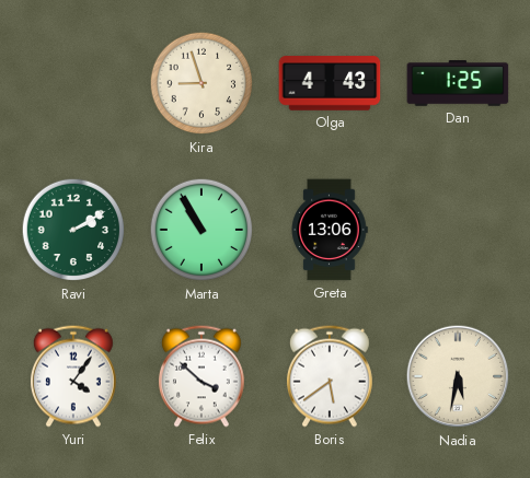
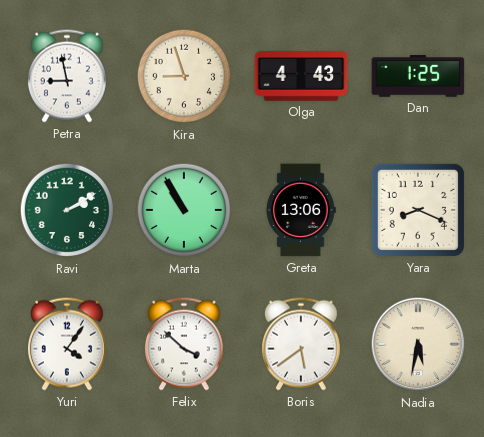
Petra: none -> 8:58 (67, 76)
Yara: none -> 8:19 (418, 210)
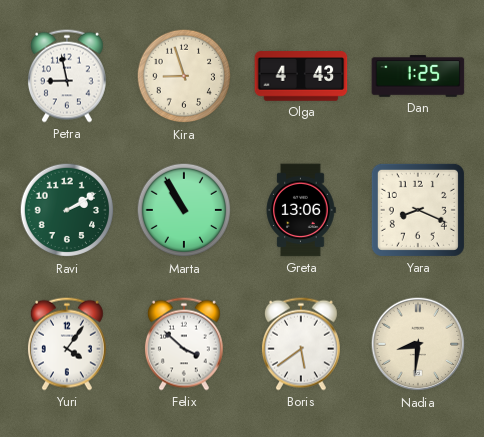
Nadia: 5:32 -> 8:31 (418, 344)
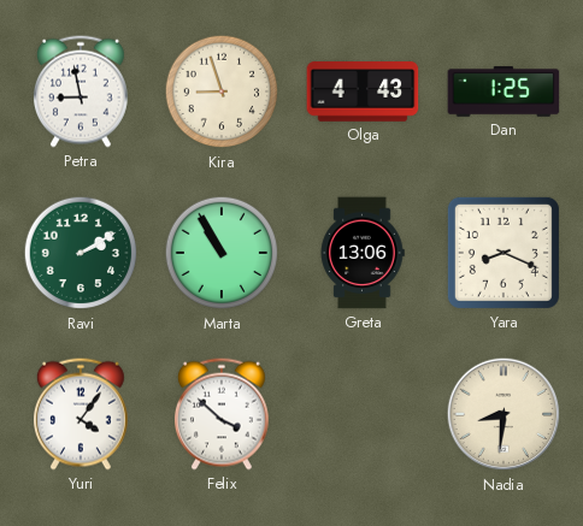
Boris: 5:39 -> none (301, 344)
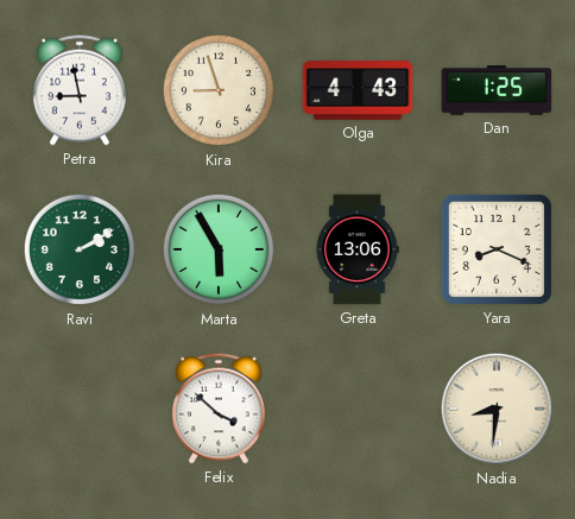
Marta: 10:55 -> 5:55 (219, 249)
Yuri: 4:06 -> none (81, 414)
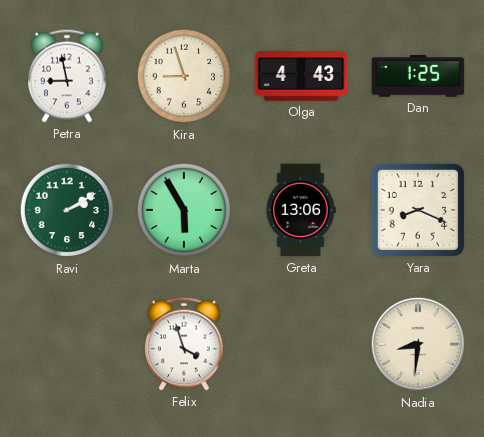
Felix: 3:52 -> 3:57 (184, 344)
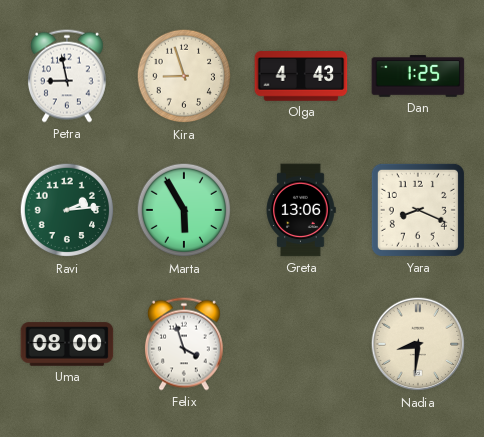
Ravi: 2:10 -> 2:14 (67, 210)
Uma: none -> 08:00 (67, 344)
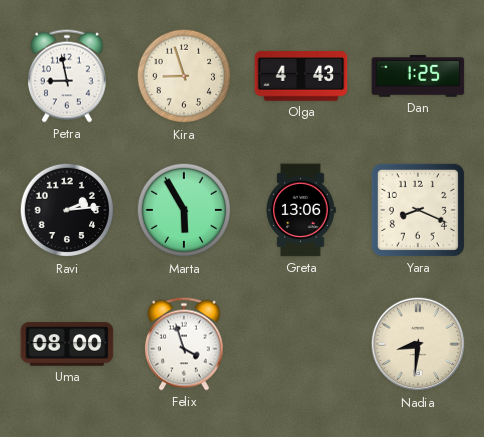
Ravi dial: green -> black (67, 210)
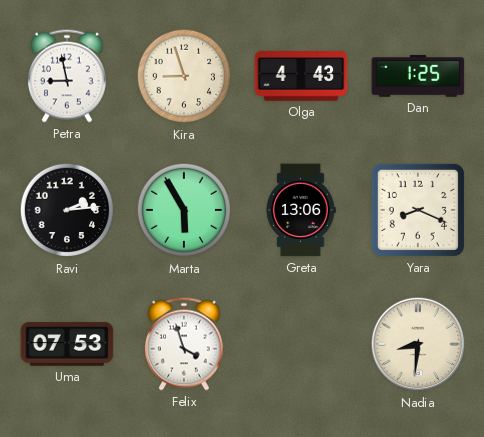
Uma: 08:00 -> 07:53 (67, 344)
